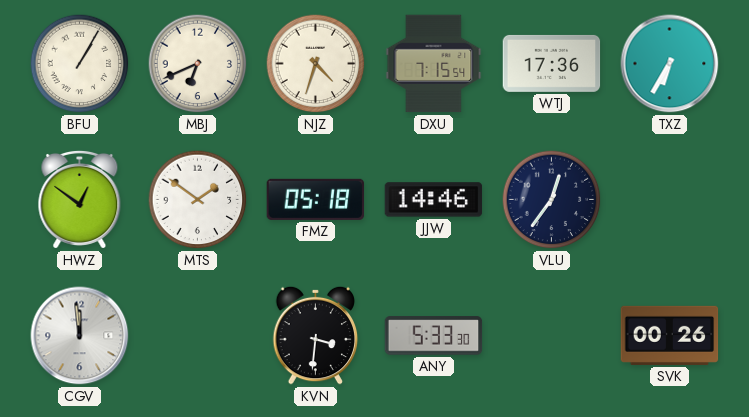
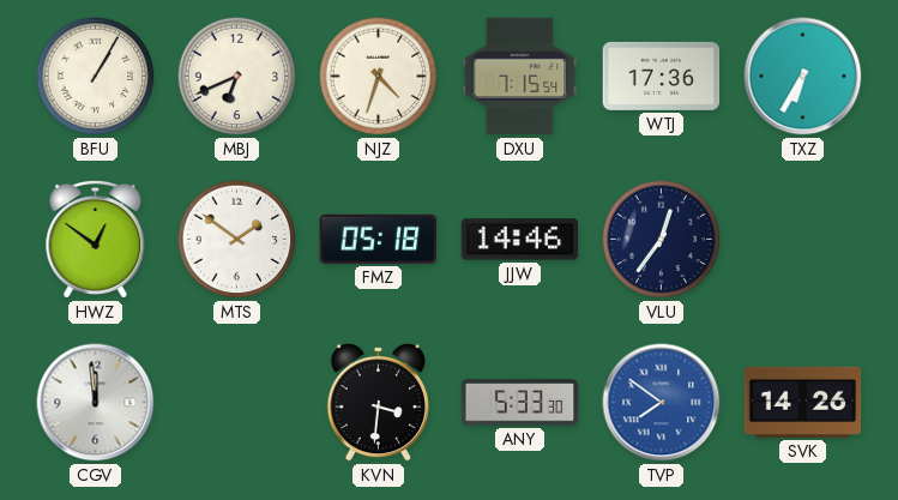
TVP: none -> 7:51 (662, 403)
SVK: 00:26 -> 14:26 (803, 402)
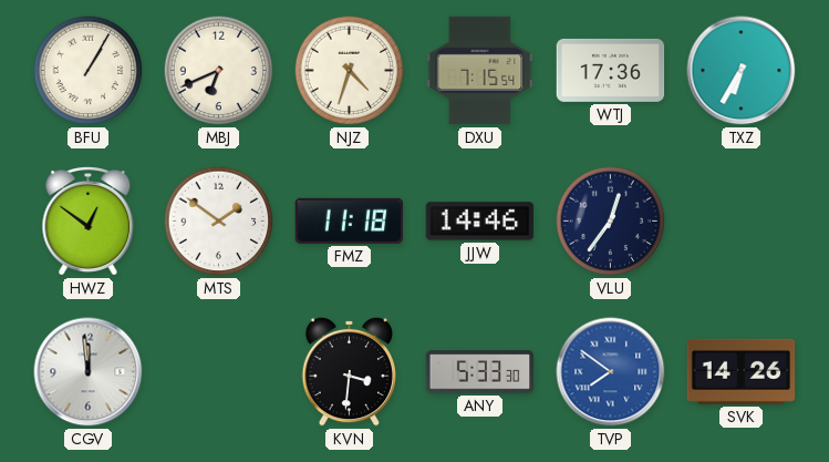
FMZ: 05:18 -> 11:18 (350, 220)
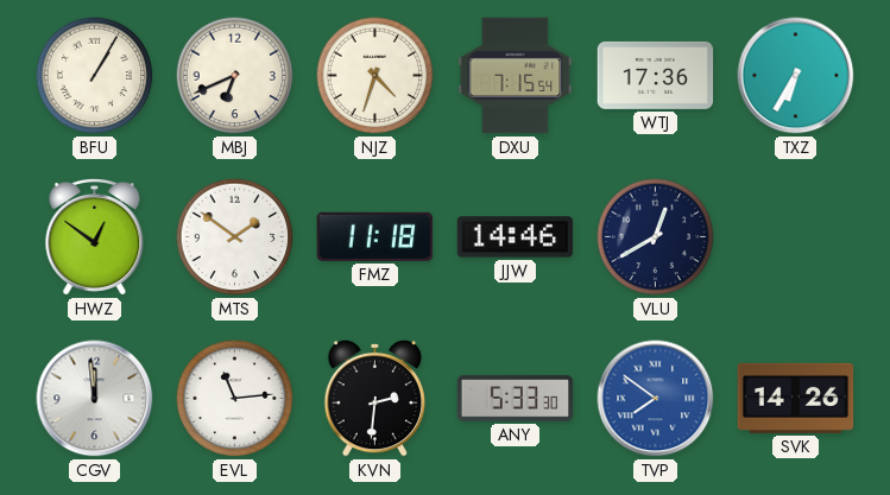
VLU: 12:36 -> 12:40 (656, 237)
EVL: none -> 11:14 (235, 399)
KVN: 3:31 -> 2:31 (375, 398)
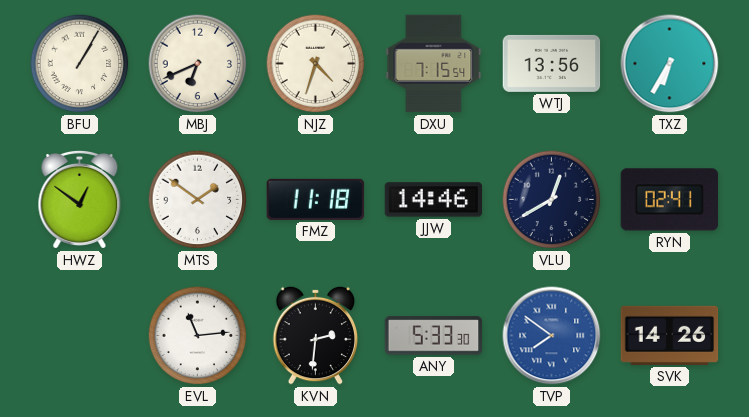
WTJ: 17:36 -> 13:56 (552, 63)
RYN: none -> 02:41 (670, 200)
CGV: 11:59 -> none (95, 399)
